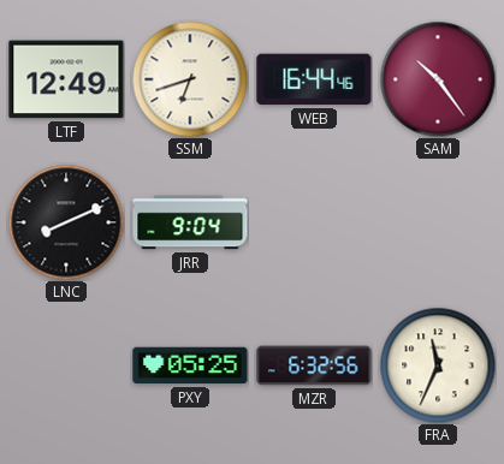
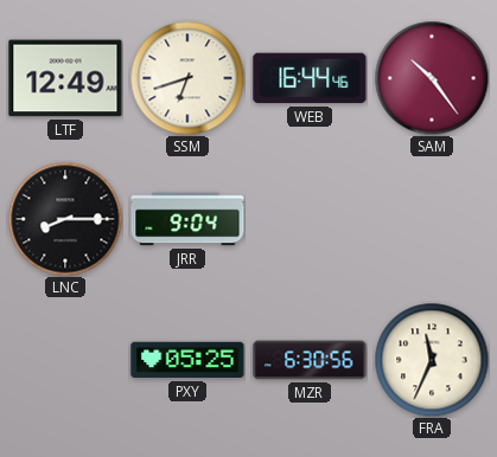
LNC: 8:11 -> 8:15 (65, 219)
MZR: 6:32 -> 6:30 (310, 360)
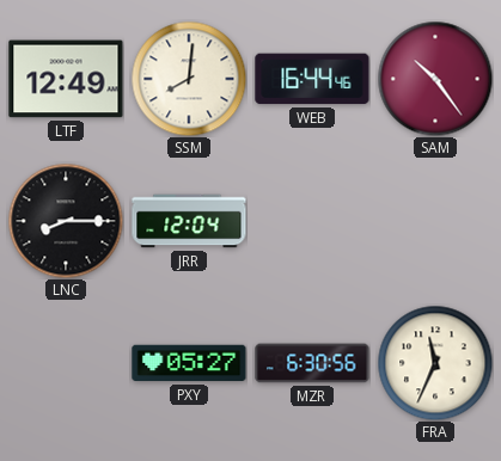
SSM: 6:42 -> 8:01 (189, 79)
JRR: 9:04 -> 12:04 (189, 221)
PXY: 05:25 -> 05:27 (189, 363)
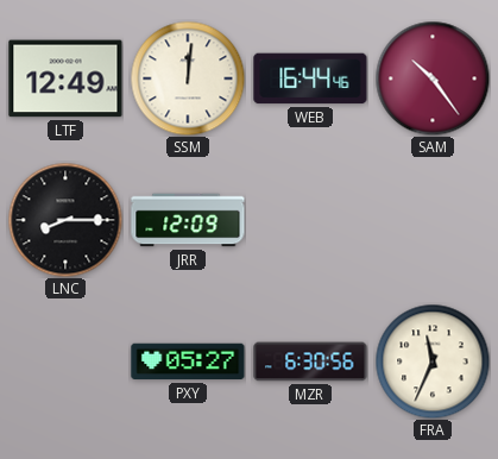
SSM: 8:01 -> 12:01 (188, 78)
JRR: 12:04 -> 12:09 (188, 220)
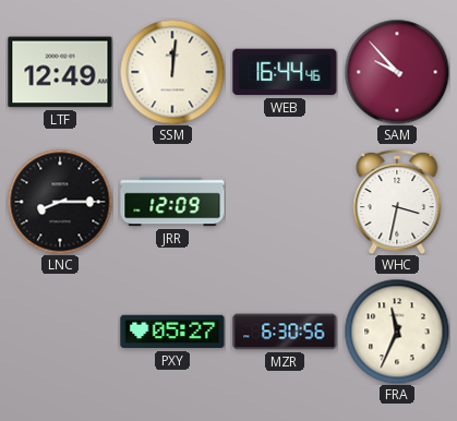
SAM: 10:24 -> 9:53 (397, 72)
WHC: none -> 3:32 (397, 202)
